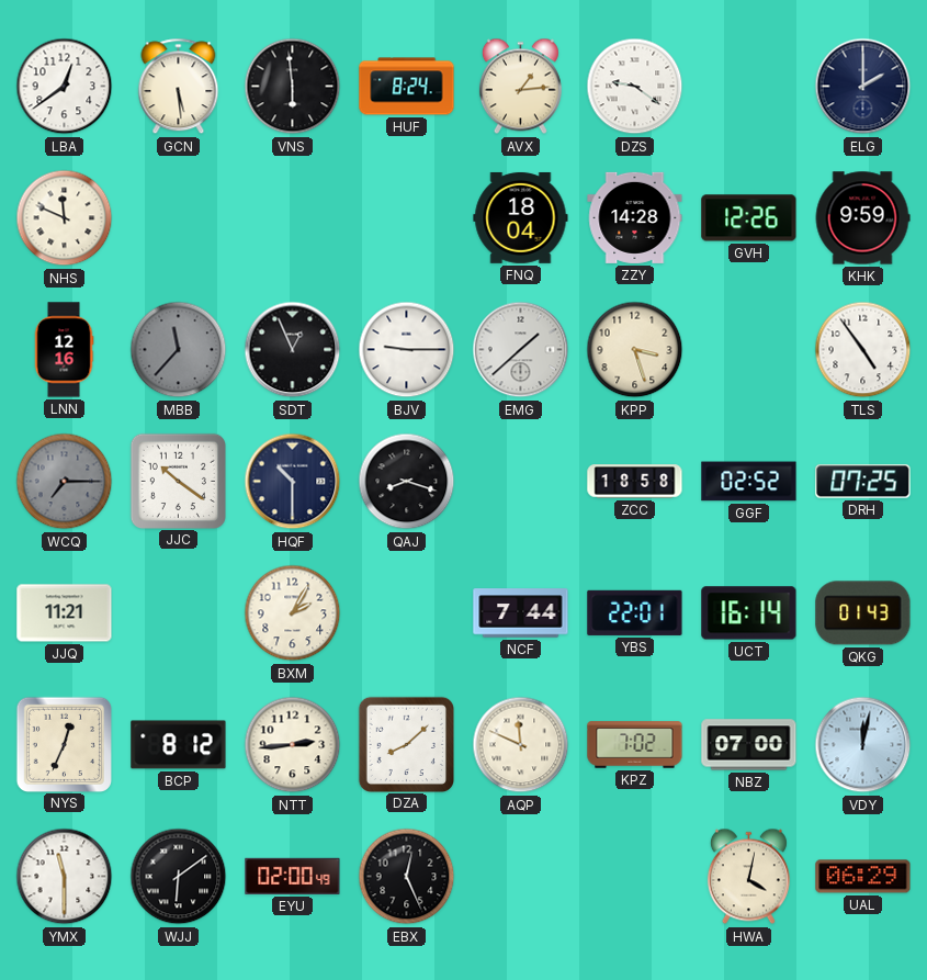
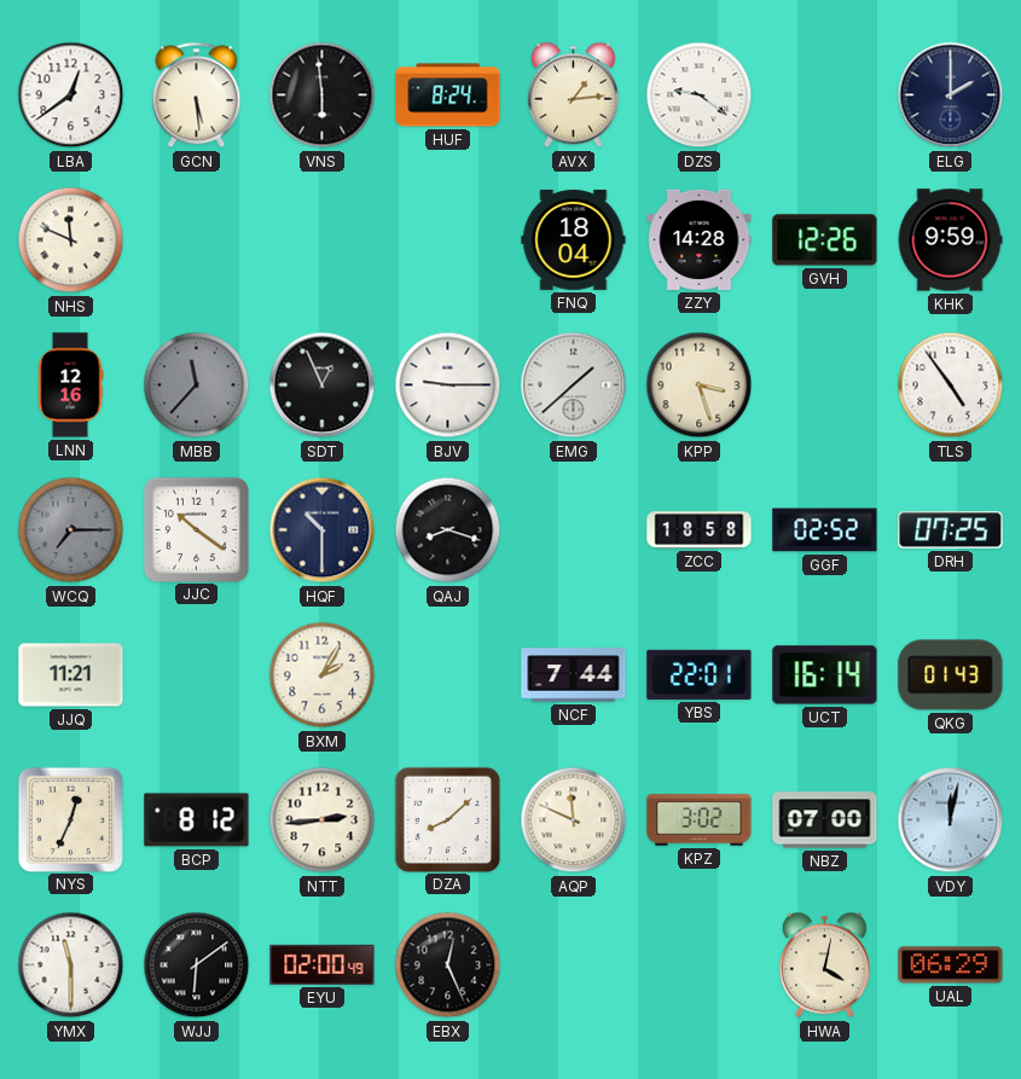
KPZ: 7:02 -> 3:02 (700, 820)
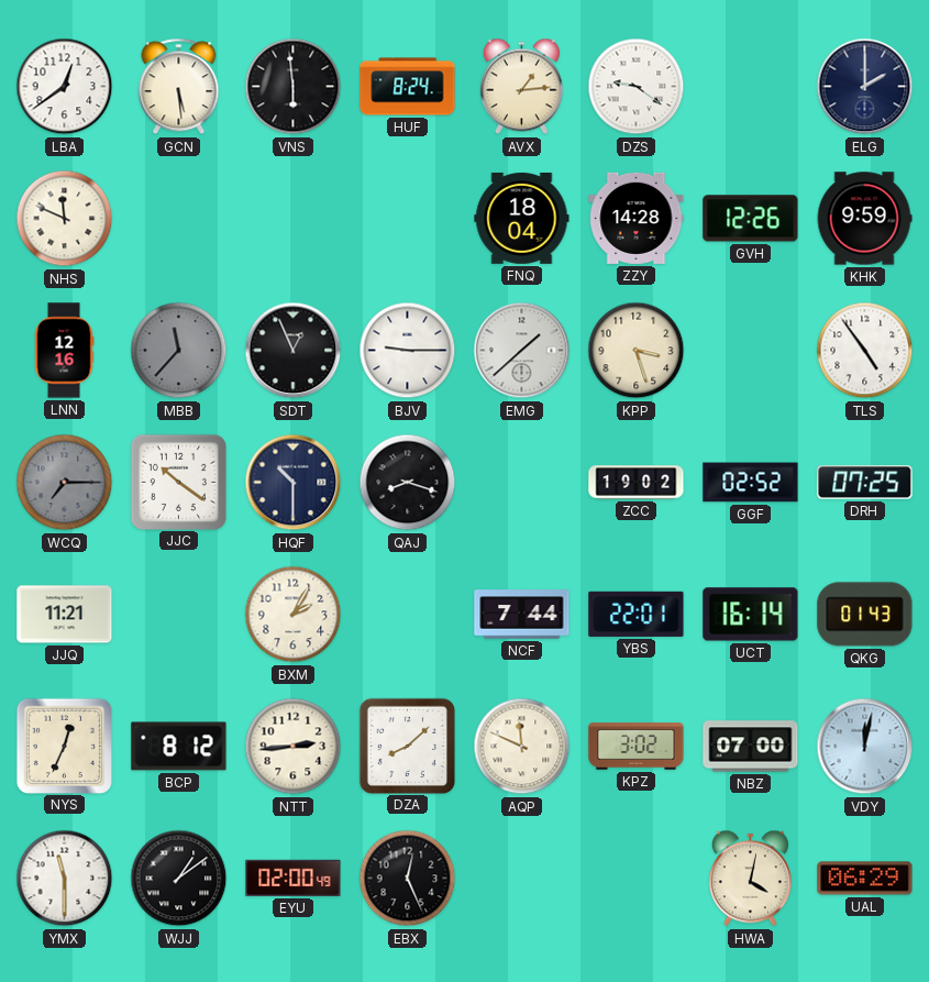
ZCC: 18:58 -> 19:02 (637, 483)
WJJ: 6:09 -> 1:09 (179, 879)
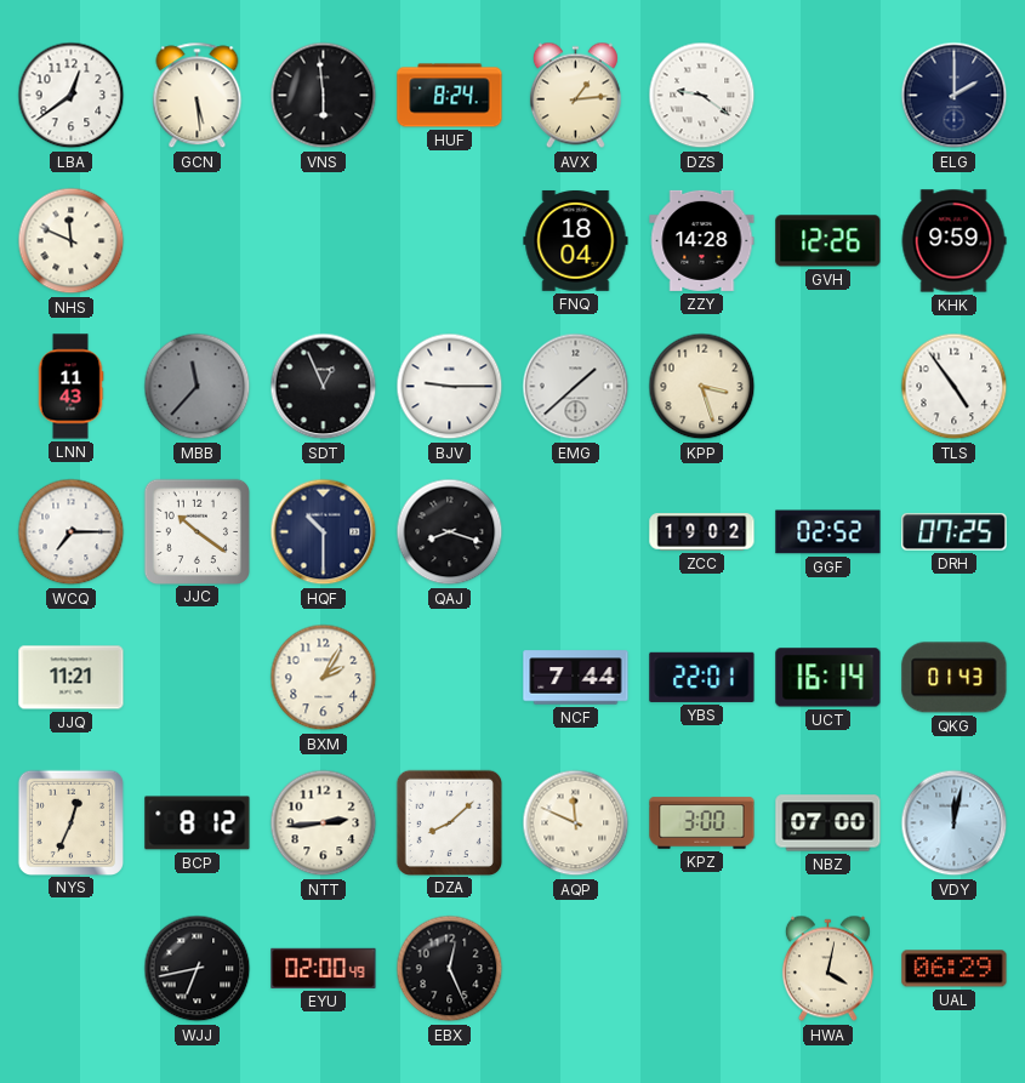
LNN: 12:16 -> 11:43 (70, 387)
WCQ dial: grey -> white (72, 532)
KPZ: 3:02 -> 3:00 (702, 823)
YMX: 11:30 -> none (65, 879)
WJJ: 1:09 -> 6:43 (198, 969)
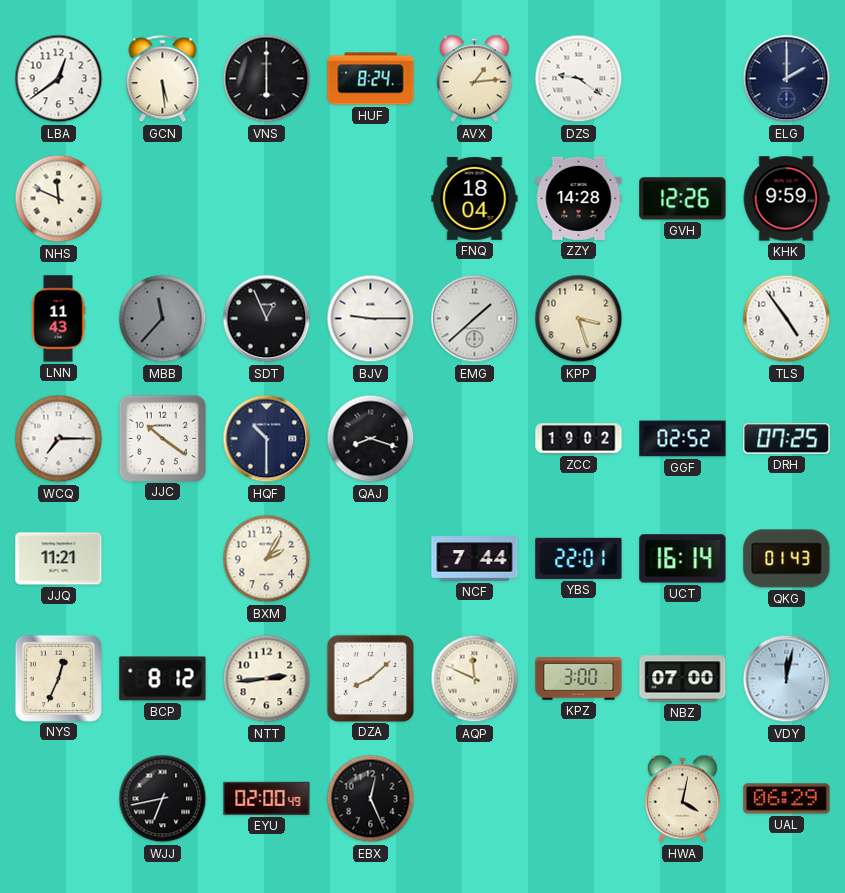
VNS: 5:59 -> 6:00 (267, 79)
